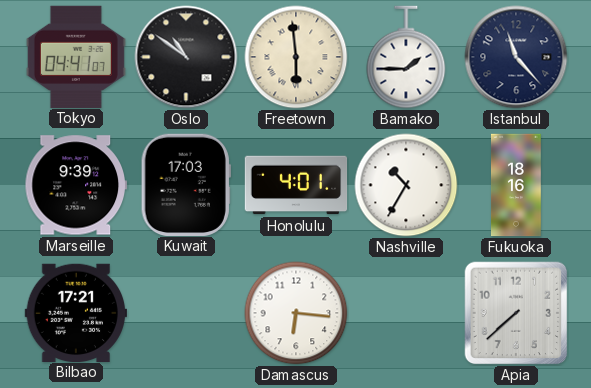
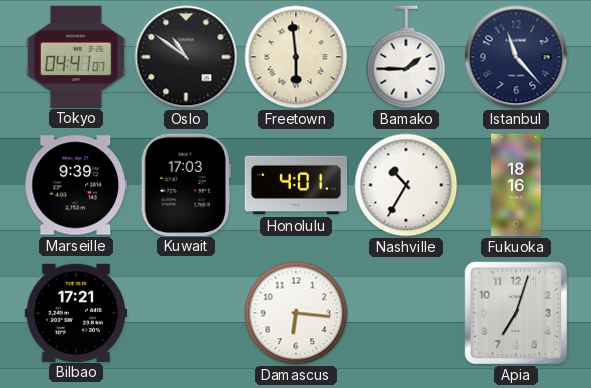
Apia: 7:38 -> 7:03 (516, 313)
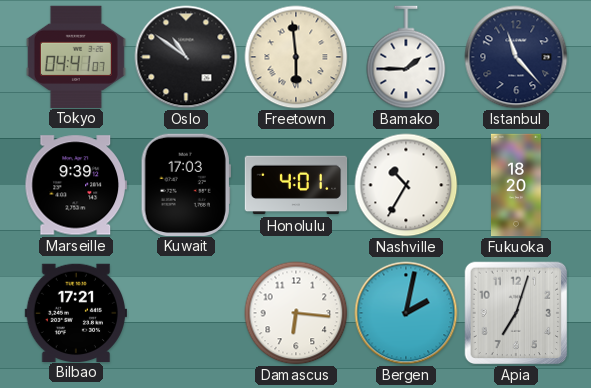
Fukuoka: 18:16 -> 18:20 (516, 185)
Bergen: none -> 2:02 (406, 313)
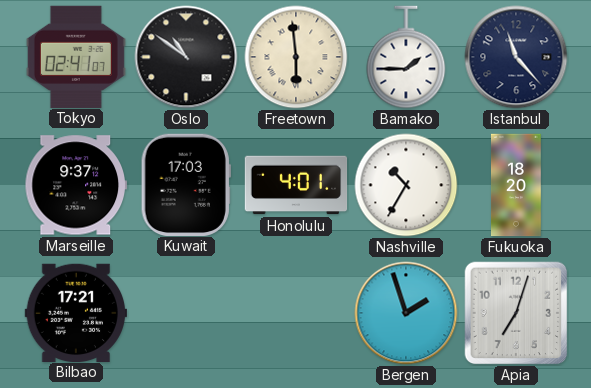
Tokyo: 04:41 -> 02:41 (76, 56)
Marseille: 9:39 -> 9:37 (75, 185)
Damascus: 6:16 -> none (296, 313)
Bergen: 2:02 -> 1:57 (406, 313)
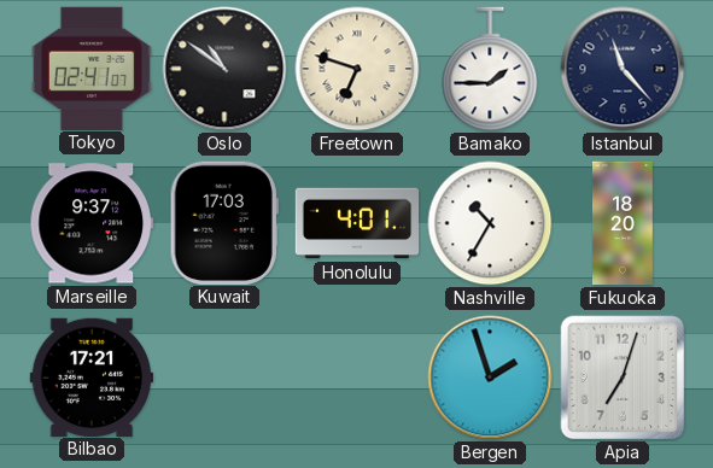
Freetown: 5:59 -> 6:48 (357, 69)
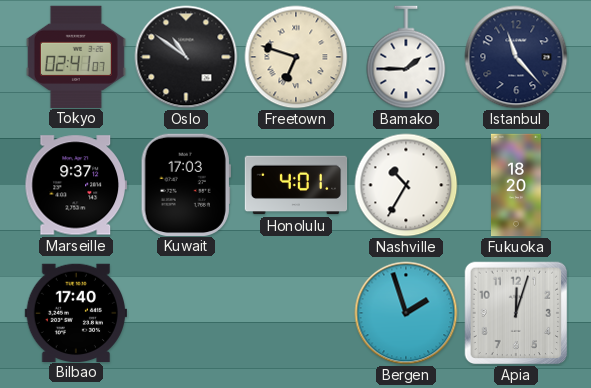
Bilbao: 17:21 -> 17:40 (75, 312)
Apia: 7:03 -> 12:03 (516, 313)
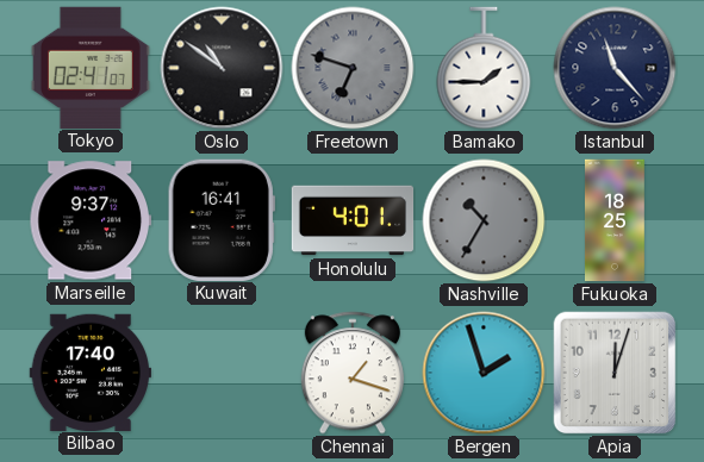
Freetown dial: cream -> grey (353, 68)
Kuwait: 17:03 -> 16:41 (222, 219)
Nashville dial: white -> grey (484, 220)
Fukuoka: 18:20 -> 18:25 (615, 220)
Chennai: none -> 1:18 (353, 373)
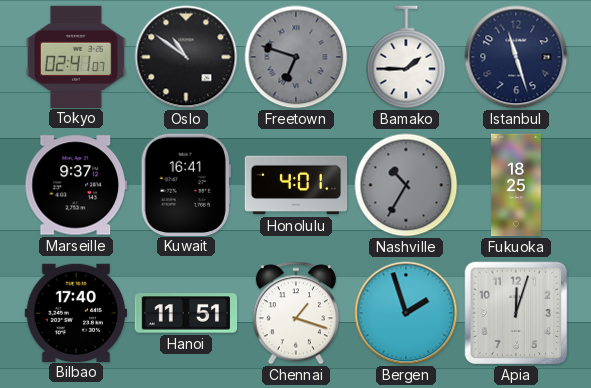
Istanbul: 11:23 -> 11:27 (516, 57)
Hanoi: none -> 11:51 (186, 313)
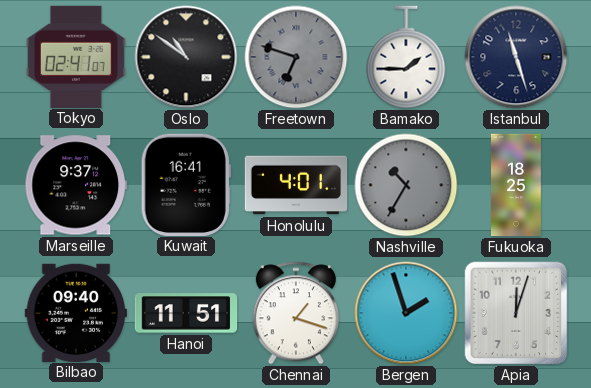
Bilbao: 17:40 -> 09:40 (75, 312)
